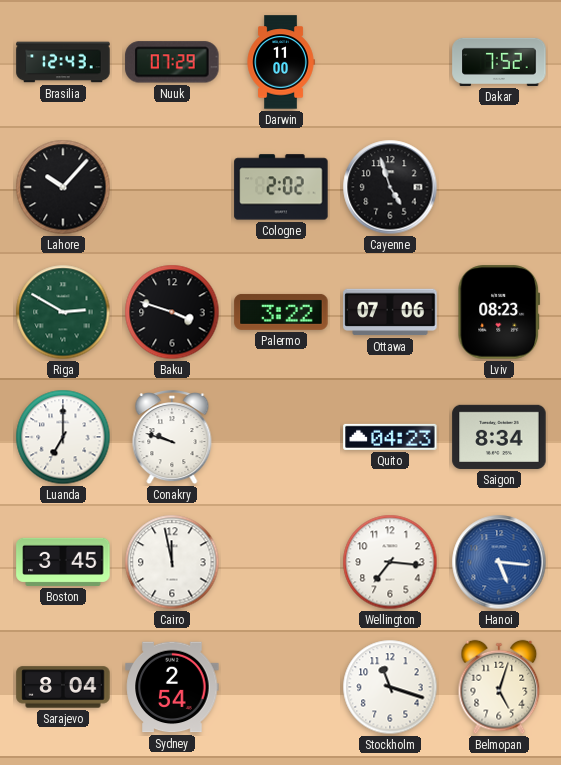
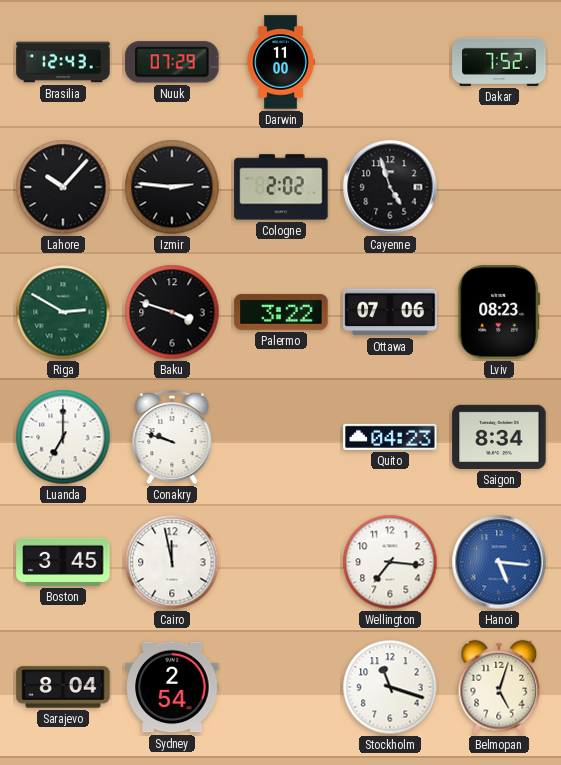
Izmir: none -> 2:46 (172, 187)
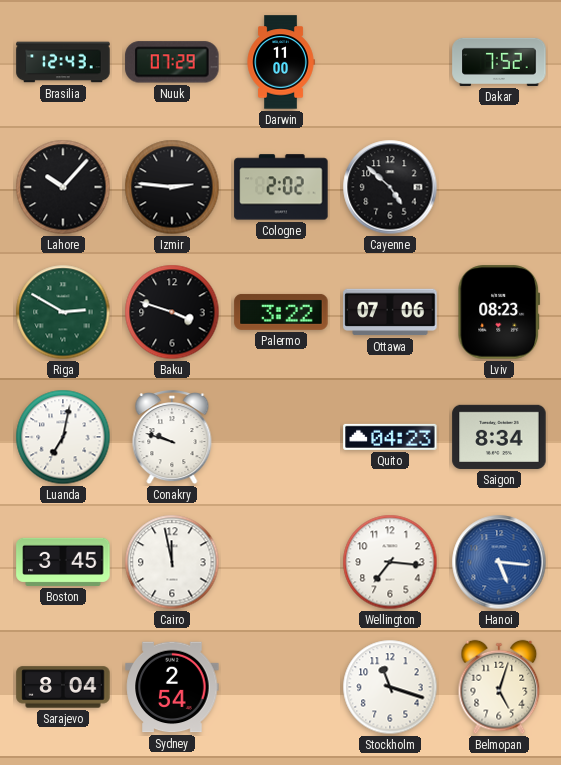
Cayenne: 4:57 -> 4:52 (390, 187)
Luanda: 7:00 -> 7:02 (63, 437)
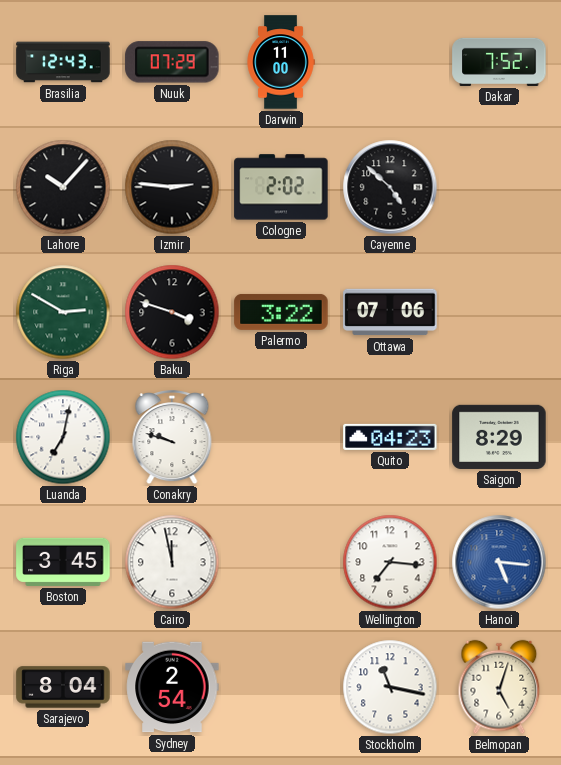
Lviv: 08:23 -> none (499, 312)
Saigon: 8:34 -> 8:29 (499, 437)
Stockholm: 11:18 -> 11:17 (390, 687)
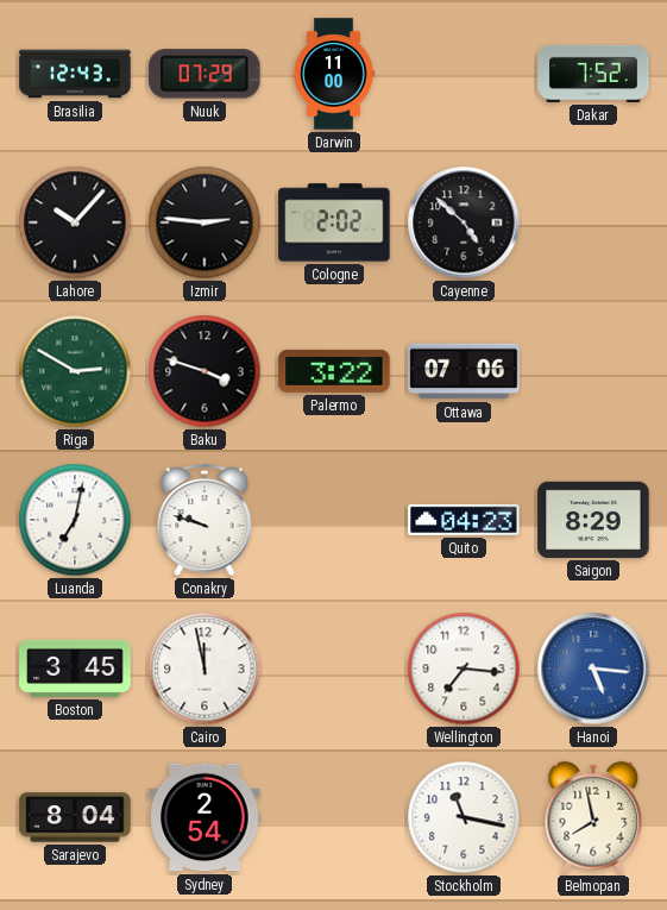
Belmopan: 5:03 -> 7:58 (593, 817)
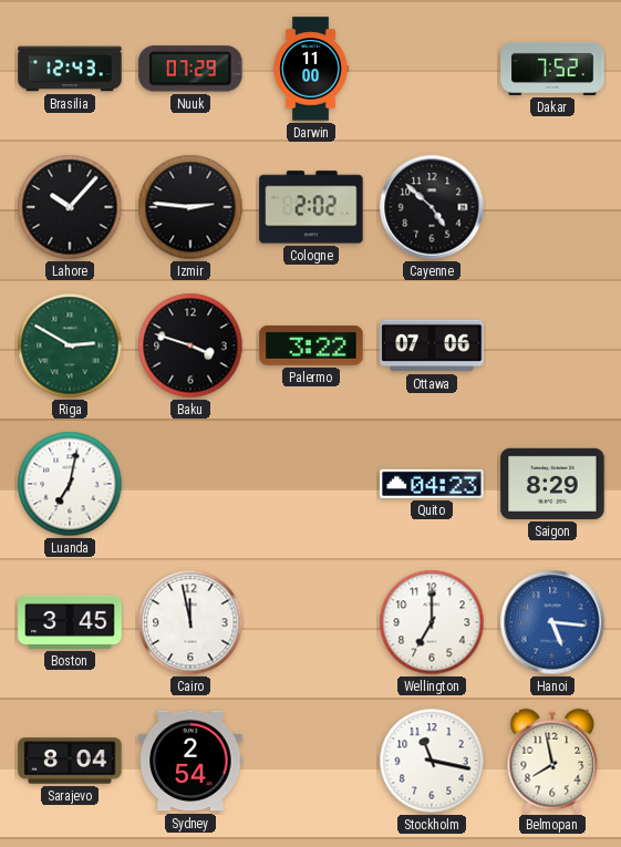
Conakry: 9:48 -> none (204, 521)
Wellington: 7:16 -> 7:00 (432, 622)
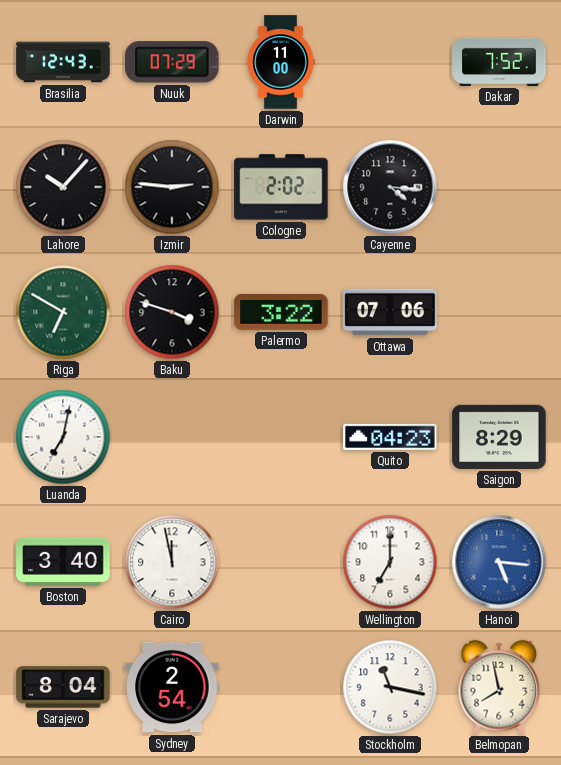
Cayenne: 4:52 -> 4:16 (390, 187)
Riga: 2:50 -> 6:50 (63, 312)
Boston: 3:45 -> 3:40 (63, 562)
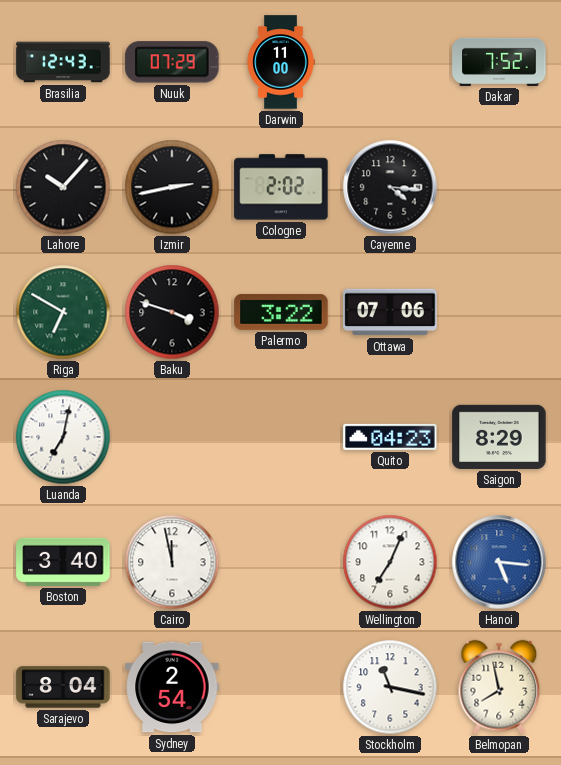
Izmir: 2:46 -> 2:43 (172, 187)
Wellington: 7:00 -> 7:04 (390, 562)
